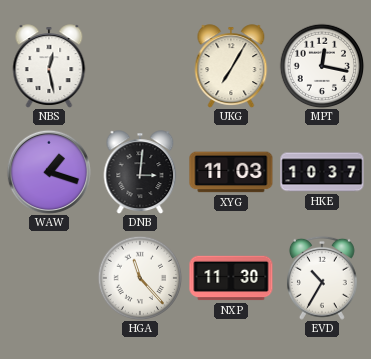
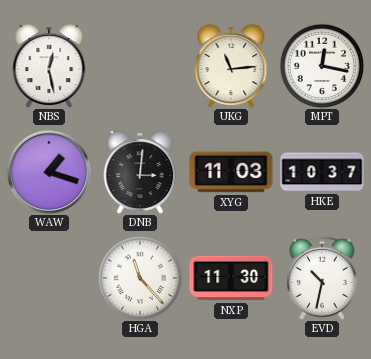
UKG: 7:05 -> 11:14 (231, 66)
EVD: 10:35 -> 10:32 (322, 278)
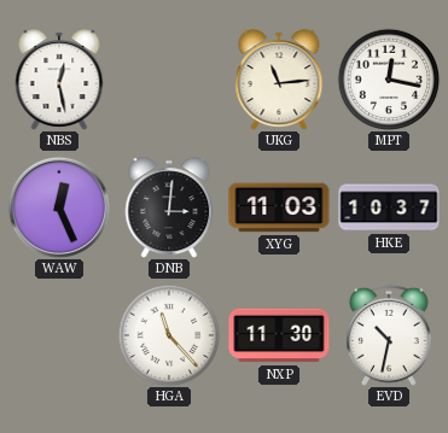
WAW: 1:18 -> 12:26 (59, 207)
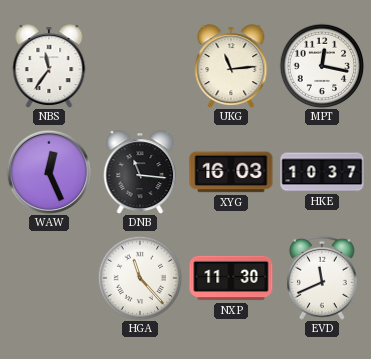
NBS: 12:28 -> 11:36 (49, 66)
DNB: 3:01 -> 11:16 (140, 172)
XYG: 11:03 -> 16:03 (231, 172)
EVD: 10:32 -> 11:41 (322, 278)
